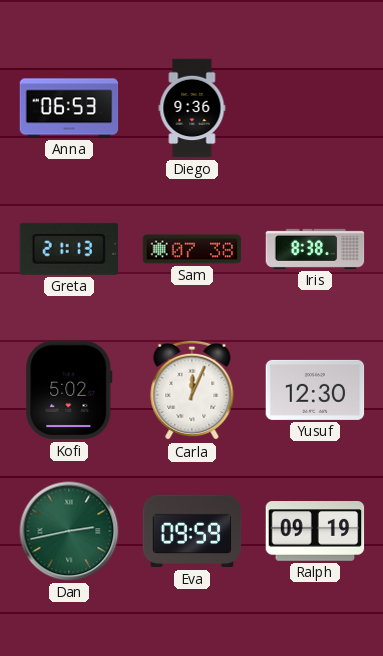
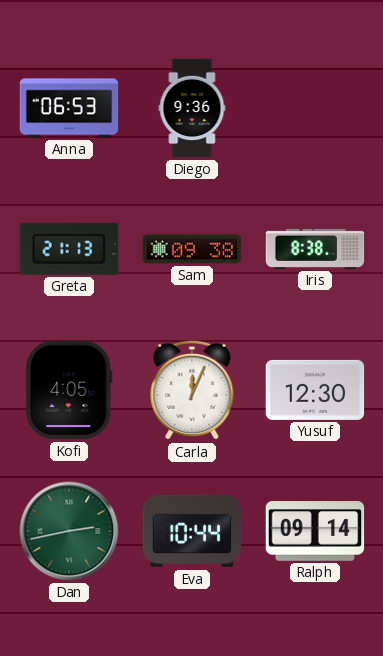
Sam: 07:38 -> 09:38 (192, 249)
Kofi: 5:02 -> 4:05 (69, 390)
Eva: 09:59 -> 10:44 (192, 531)
Ralph: 09:19 -> 09:14 (315, 531)
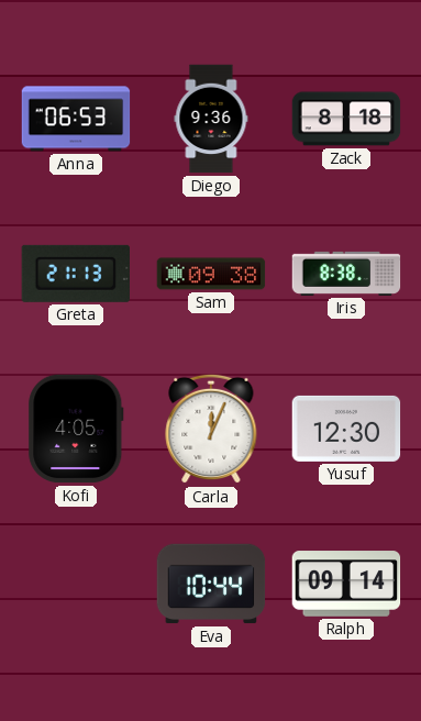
Zack: none -> 8:18 (346, 119)
Dan: 2:43 -> none (69, 531)
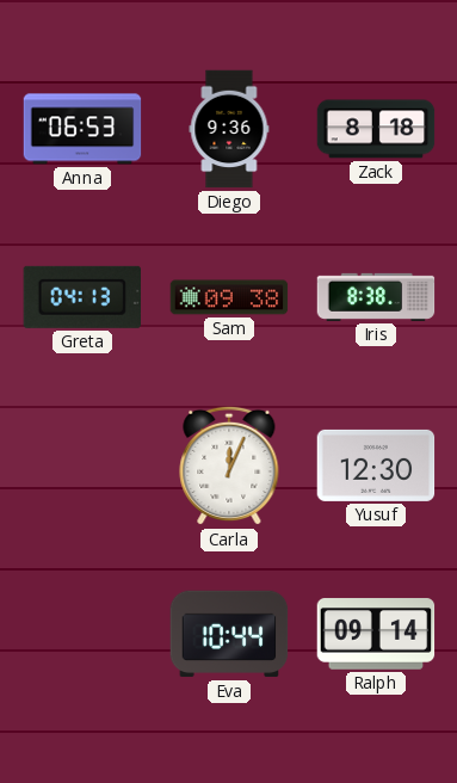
Greta: 21:13 -> 04:13 (81, 297)
Kofi: 4:05 -> none (76, 429)
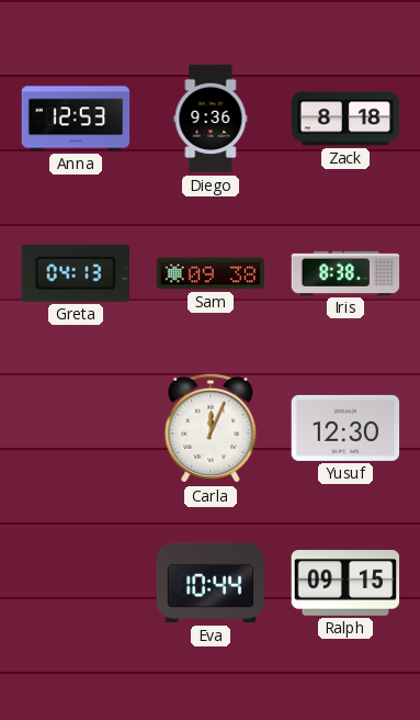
Anna: 06:53 -> 12:53 (76, 119)
Ralph: 09:14 -> 09:15 (345, 583)
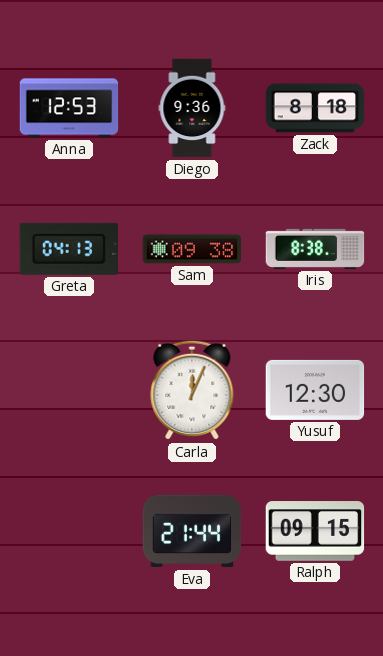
Eva: 10:44 -> 21:44 (192, 531)
